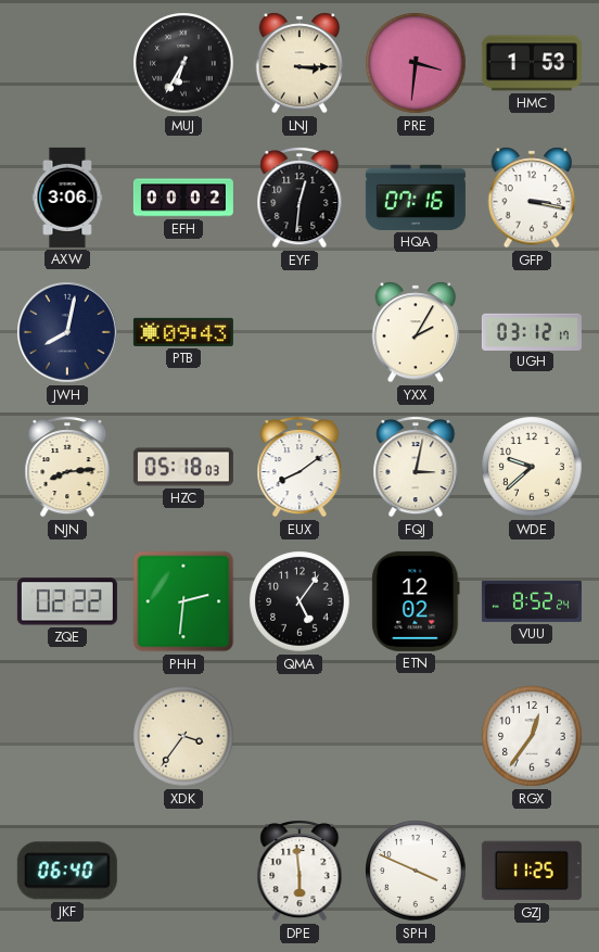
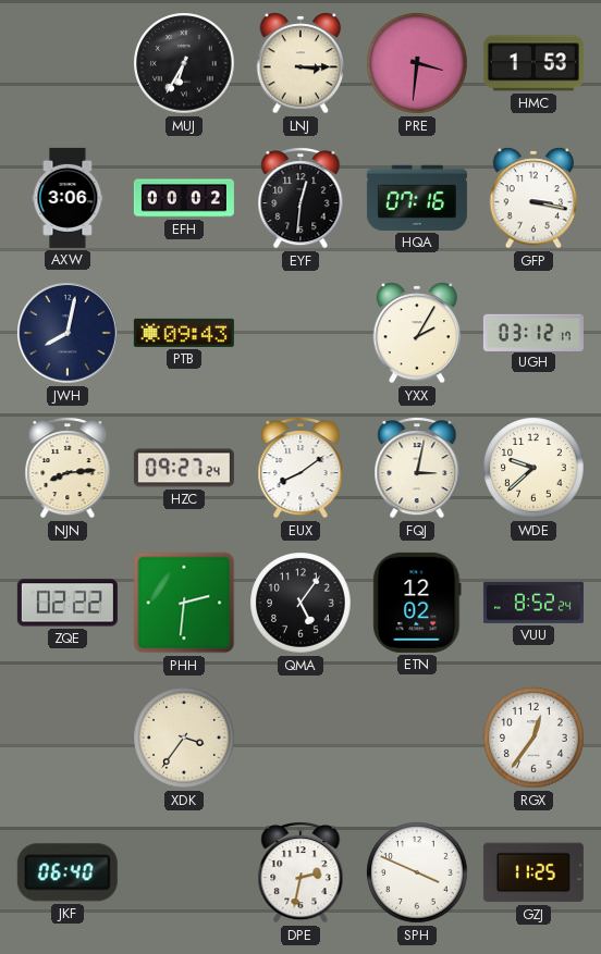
HZC: 05:18 -> 09:27 (184, 468)
DPE: 5:59 -> 2:32 (300, 872)
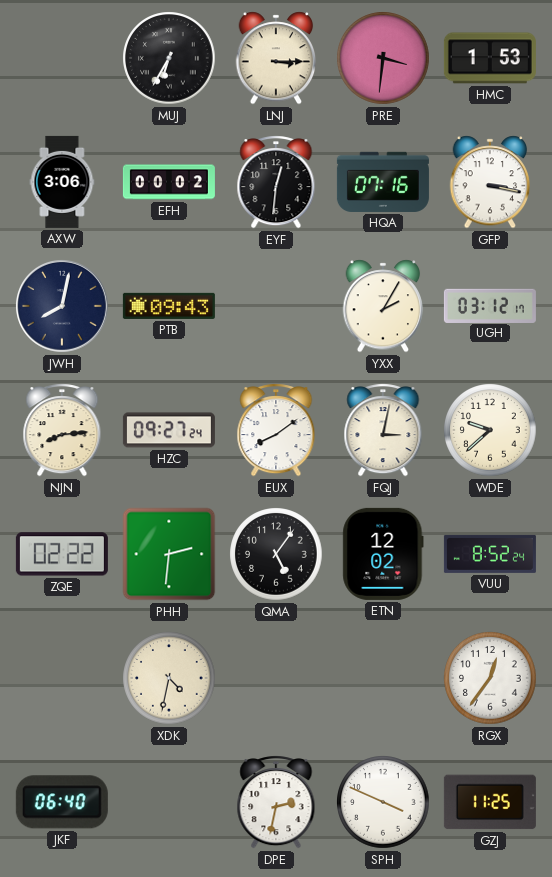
XDK: 3:36 -> 4:32 (169, 678)
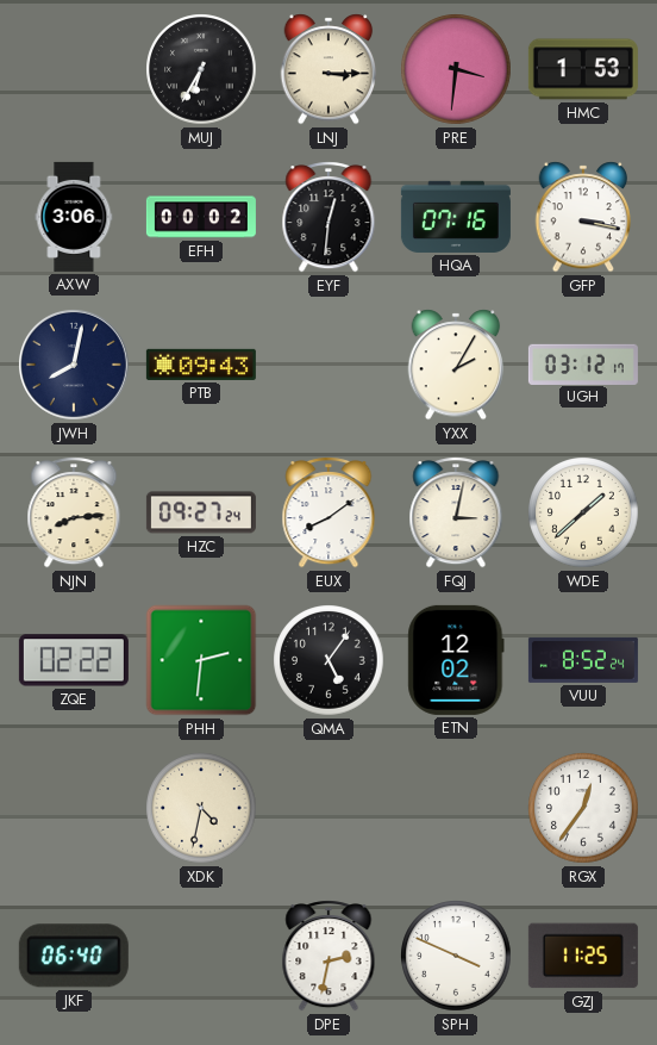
WDE: 9:38 -> 1:38 (583, 512)
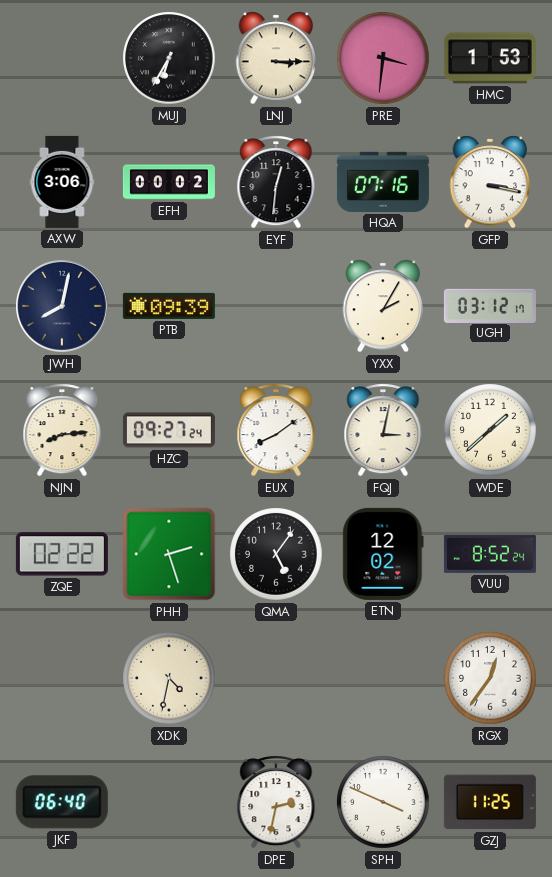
PTB: 09:43 -> 09:39 (169, 306)
PHH: 2:31 -> 2:27 (169, 554)
